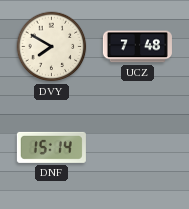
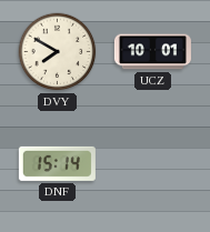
UCZ: 7:48 -> 10:01 (152, 52)
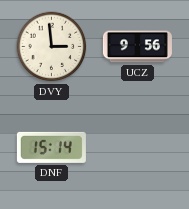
DVY: 7:50 -> 2:59 (52, 47)
UCZ: 10:01 -> 9:56 (137, 47)
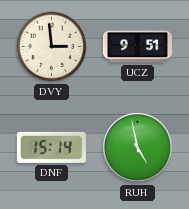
UCZ: 9:56 -> 9:51 (137, 47)
RUH: none -> 4:58 (137, 147)
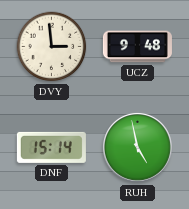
UCZ: 9:51 -> 9:48 (137, 47)
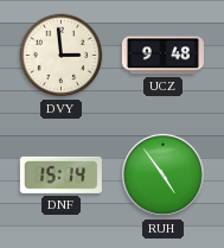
RUH: 4:58 -> 4:54 (162, 174)
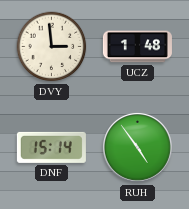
UCZ: 9:48 -> 1:48 (137, 47)
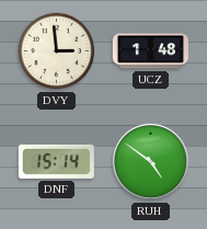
RUH: 4:54 -> 4:51 (150, 161)
